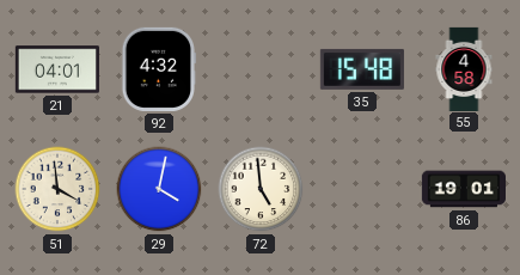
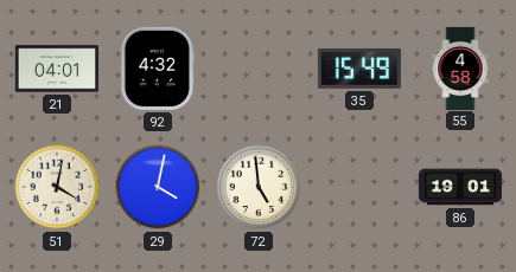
35: 15:48 -> 15:49 (359, 69)
51: 3:59 -> 4:02 (57, 187)
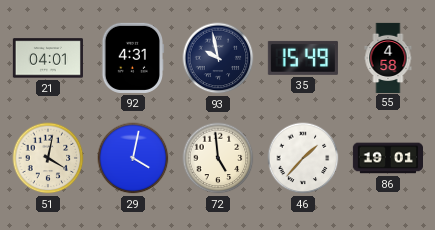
92: 4:32 -> 4:31 (133, 58)
93: none -> 9:58 (218, 58)
46: none -> 1:37 (303, 158)
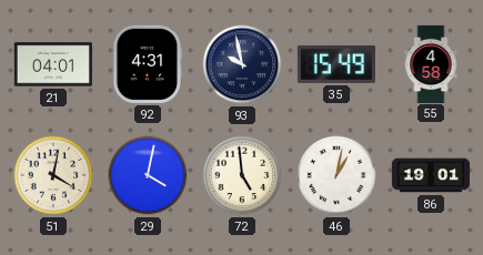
46: 1:37 -> 1:02 (336, 175)
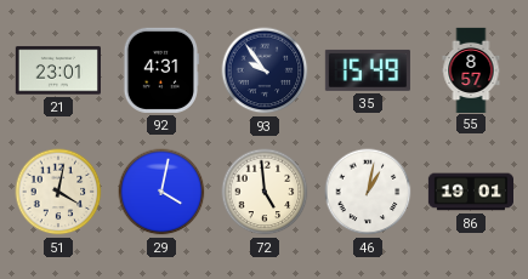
21: 04:01 -> 23:01 (58, 70)
93: 9:58 -> 9:54 (265, 70)
55: 4:58 -> 8:57 (471, 69)
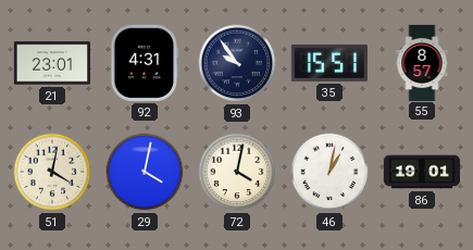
35: 15:49 -> 15:51 (329, 63)
72: 4:59 -> 4:02 (237, 172)
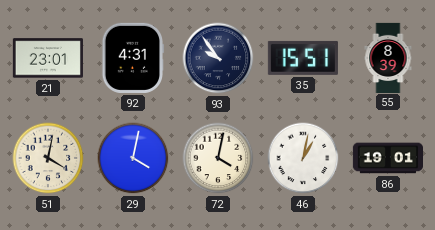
55: 8:57 -> 8:39 (388, 57)
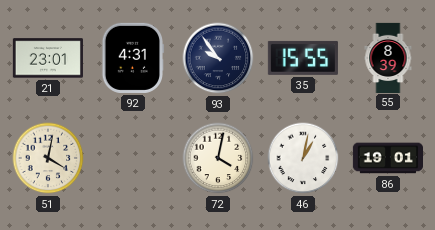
35: 15:51 -> 15:55 (303, 58)
29: 4:02 -> none (133, 158)
